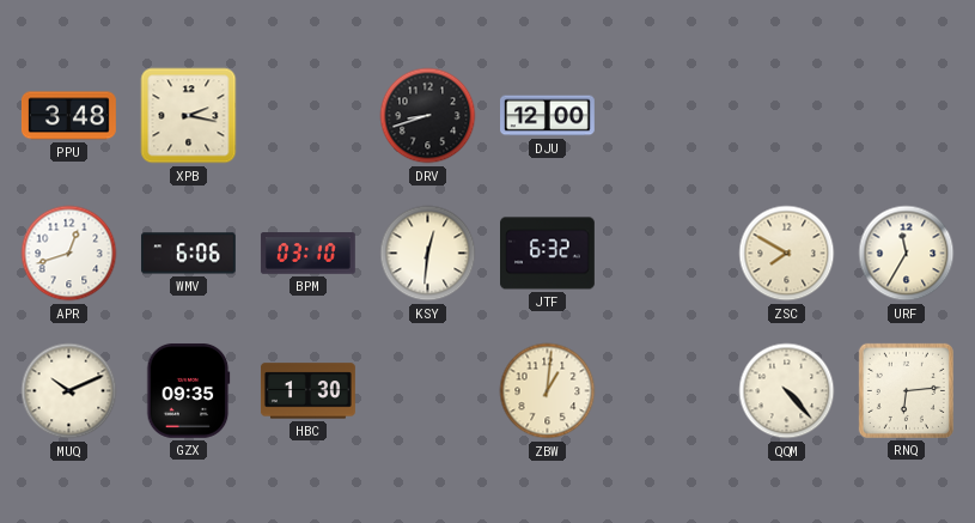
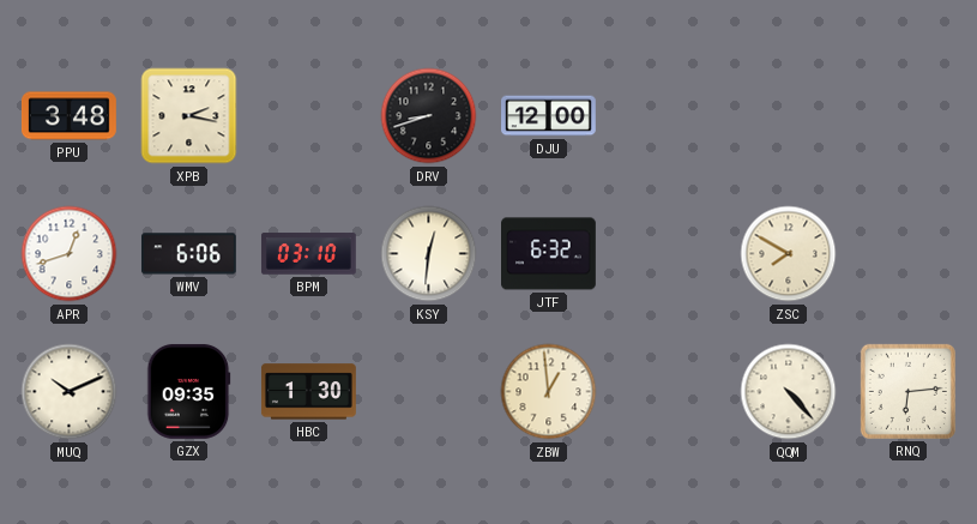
URF: 11:35 -> none (907, 254)
ZBW: 1:01 -> 12:59 (549, 392)
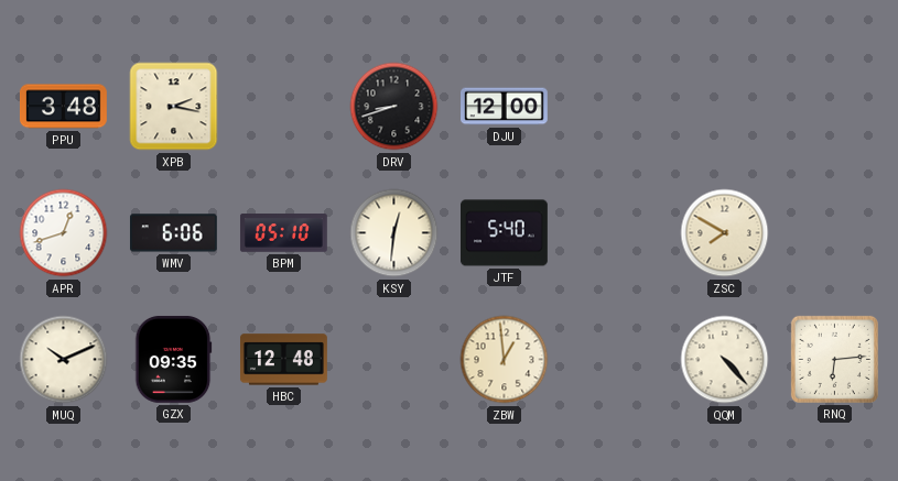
BPM: 03:10 -> 05:10 (283, 233)
JTF: 6:32 -> 5:40 (505, 233)
HBC: 1:30 -> 12:48 (284, 360)
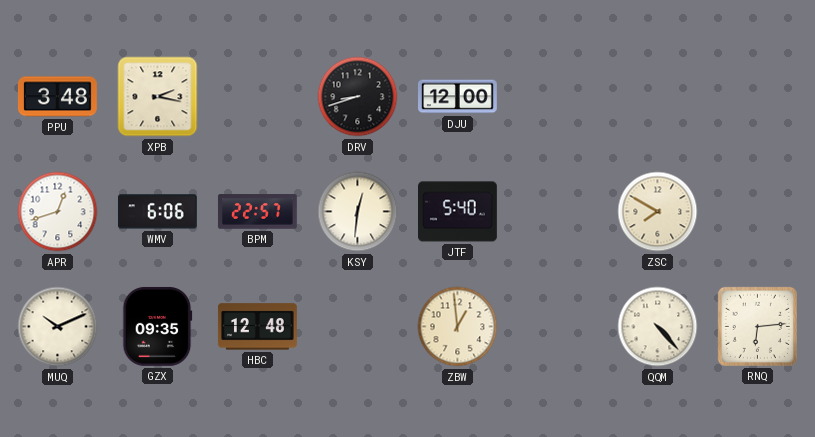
BPM: 05:10 -> 22:57 (257, 212)
